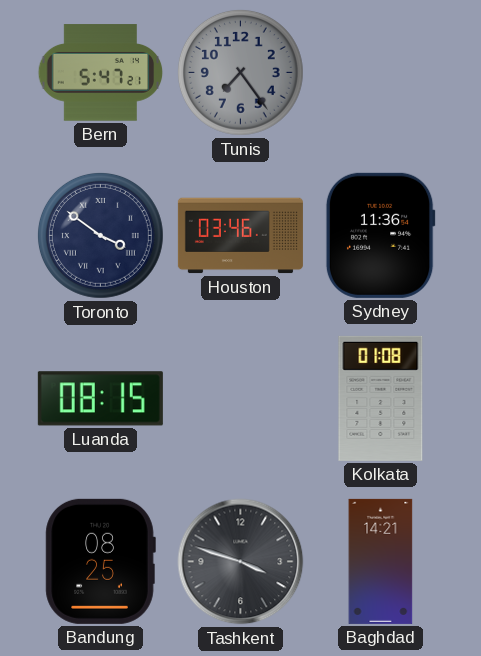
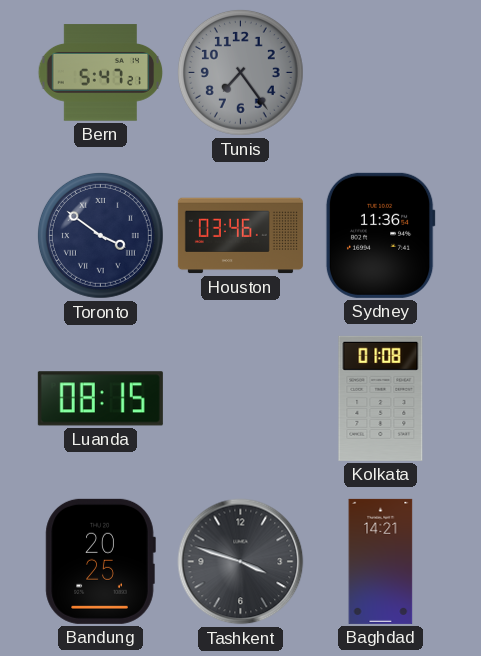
Bandung: 08:25 -> 20:25 (100, 561)
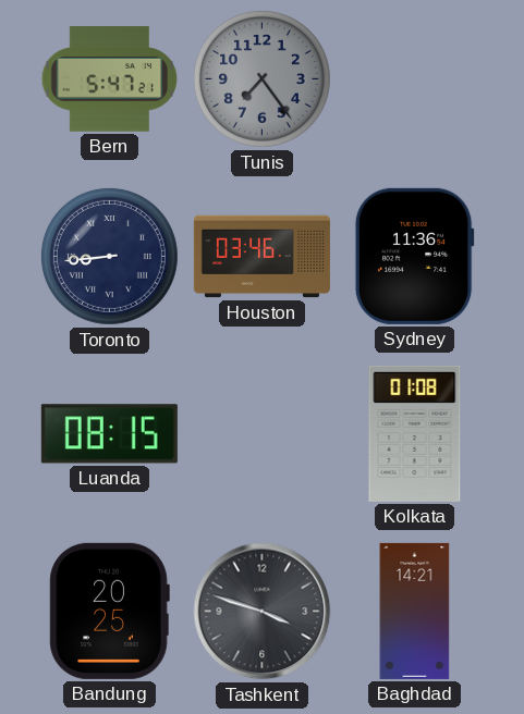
Toronto: 3:51 -> 8:44 (109, 256)
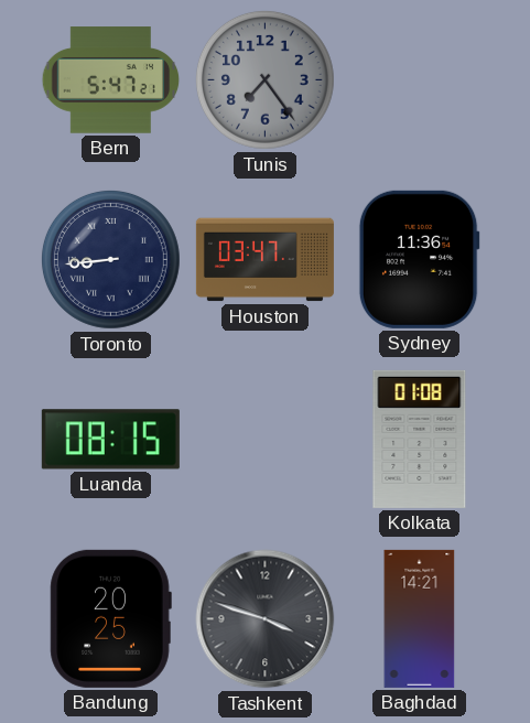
Houston: 03:46 -> 03:47 (264, 260)
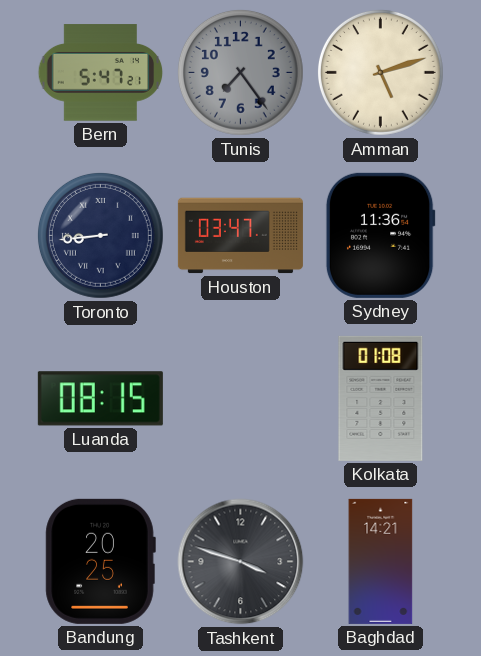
Amman: none -> 5:12 (380, 72)
